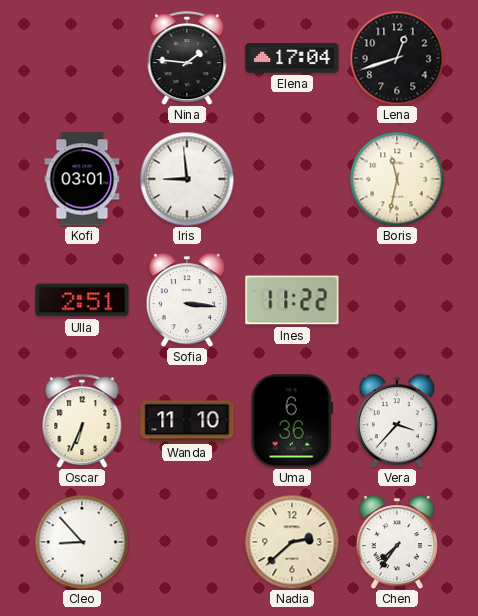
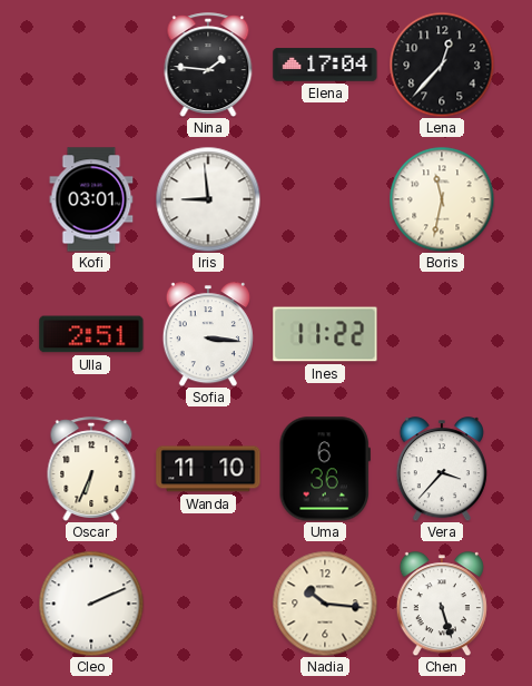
Lena: 12:42 -> 12:37 (442, 65)
Cleo: 8:53 -> 2:11 (91, 604)
Nadia: 2:38 -> 10:16 (325, 604)
Chen: 7:36 -> 5:27 (442, 604)
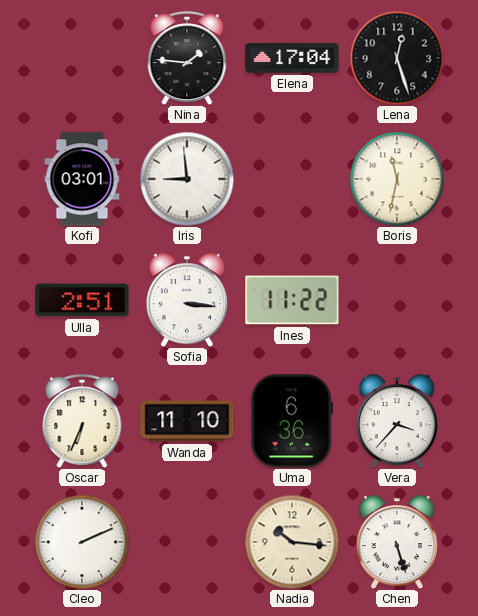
Lena: 12:37 -> 12:27 (397, 58)
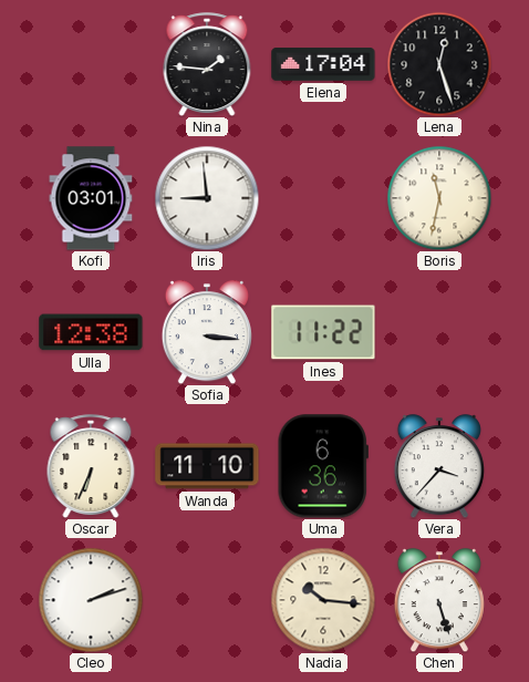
Ulla: 2:51 -> 12:38 (91, 332)
Cleo: 2:11 -> 2:12 (91, 600)
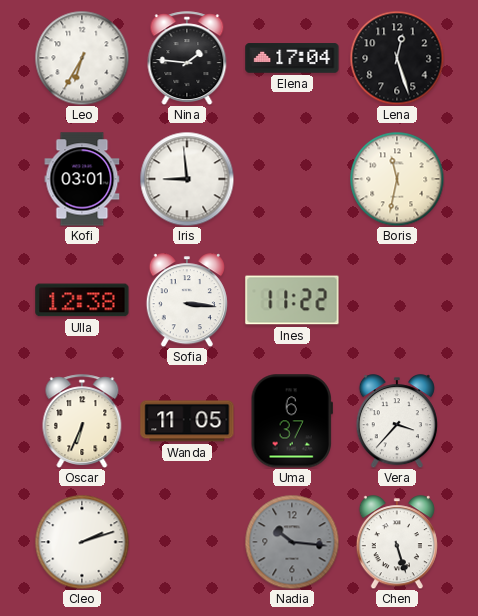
Leo: none -> 6:35 (82, 58)
Wanda: 11:10 -> 11:05 (187, 421)
Uma: 6:36 -> 6:37 (292, 421)
Nadia dial: cream -> grey (292, 542)
